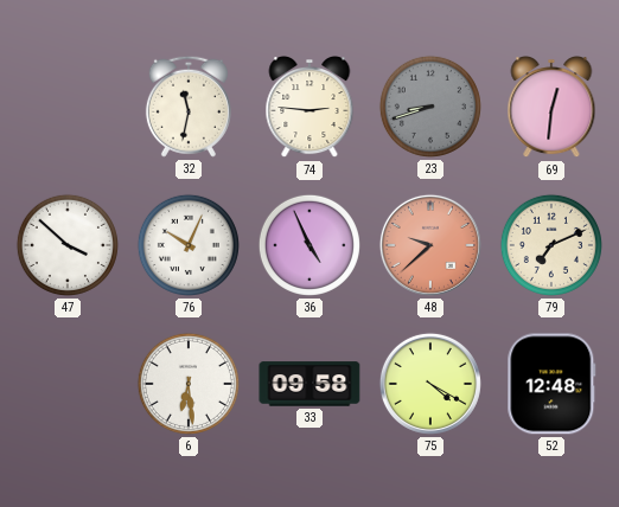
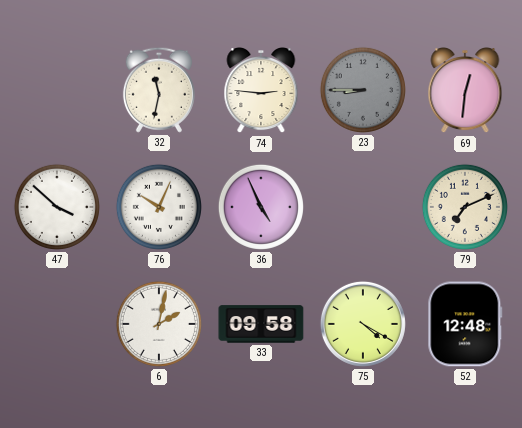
23: 8:42 -> 8:45 (363, 90)
48: 9:38 -> none (430, 245)
6: 6:29 -> 2:02 (159, 324)
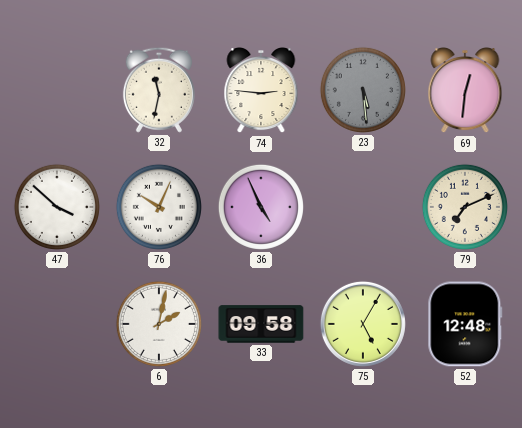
23: 8:45 -> 5:29 (363, 90)
75: 4:20 -> 5:05 (363, 324)
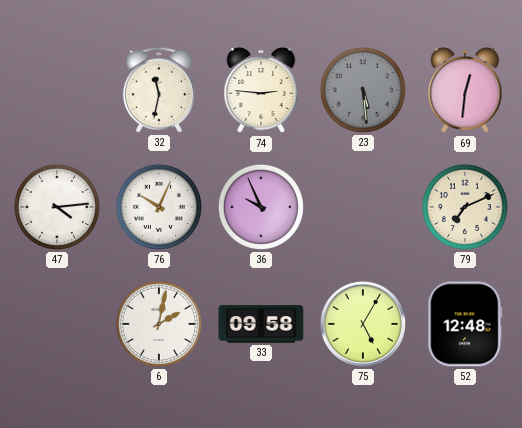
47: 3:52 -> 4:14 (57, 207)
36: 4:56 -> 9:56 (261, 207)
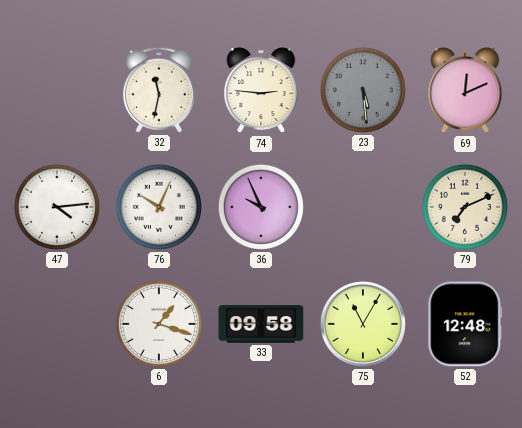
69: 12:31 -> 12:11 (465, 91)
6: 2:02 -> 1:18 (159, 324)
75: 5:05 -> 11:05 (363, 324)
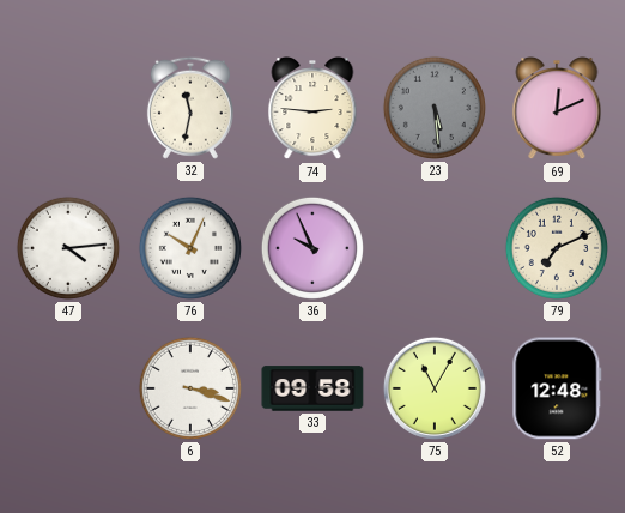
6: 1:18 -> 3:18 (190, 388)
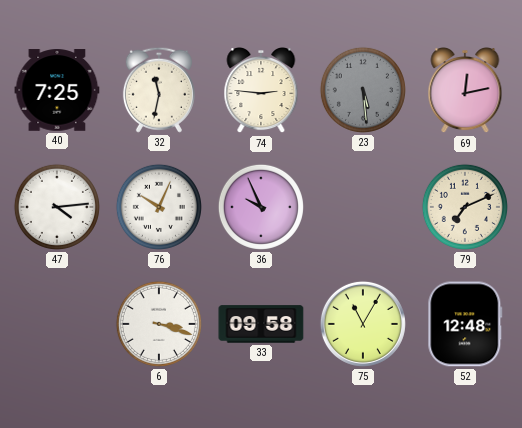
40: none -> 7:25 (57, 90)
69: 12:11 -> 12:13 (465, 91)
